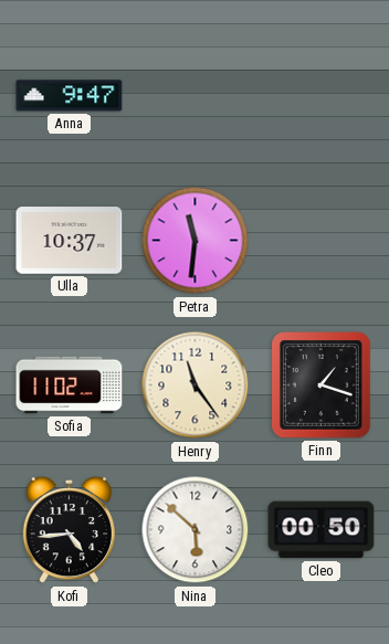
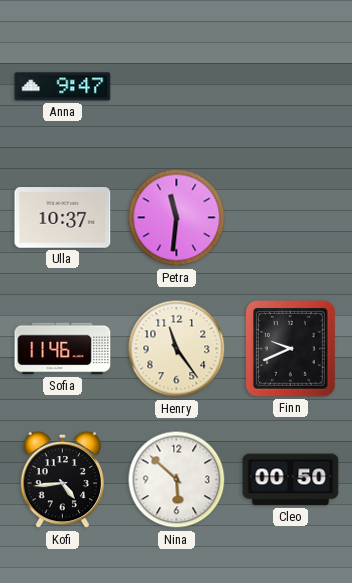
Sofia: 11:02 -> 11:46 (63, 349)
Finn: 1:18 -> 9:41 (291, 349)
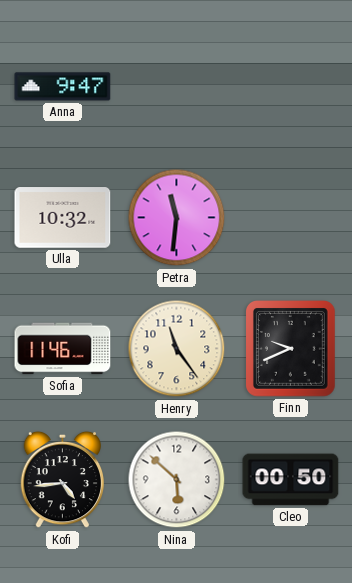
Ulla: 10:37 -> 10:32 (63, 218)
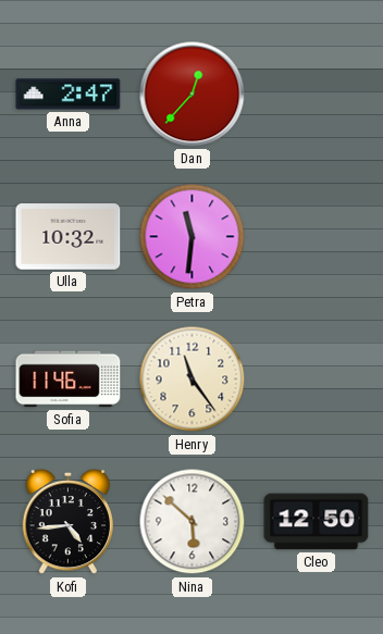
Anna: 9:47 -> 2:47 (69, 95)
Dan: none -> 12:37 (193, 95)
Finn: 9:41 -> none (291, 349)
Cleo: 00:50 -> 12:50 (317, 522)
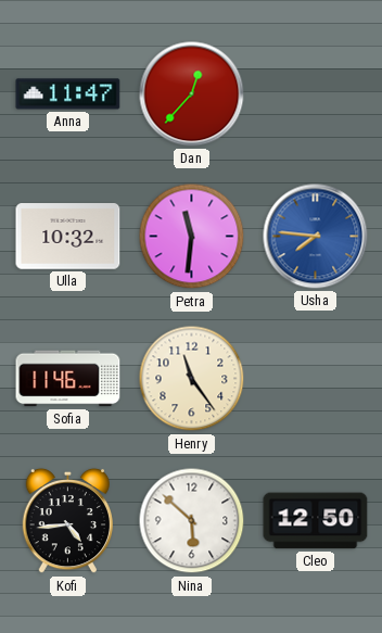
Anna: 2:47 -> 11:47 (68, 94)
Usha: none -> 7:46 (316, 237)
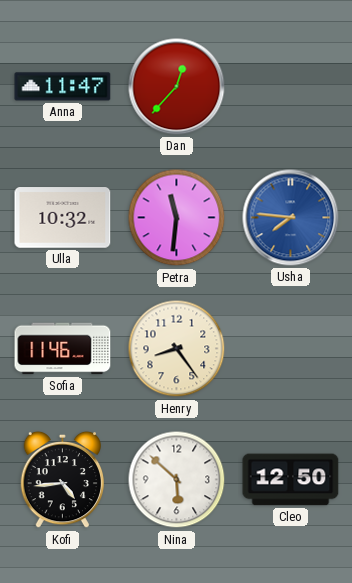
Henry: 11:24 -> 8:24 (177, 349)
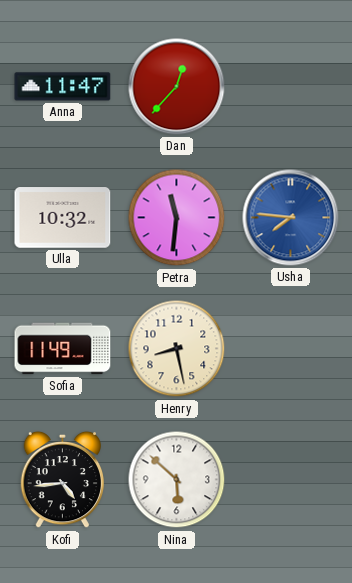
Sofia: 11:46 -> 11:49 (63, 349)
Henry: 8:24 -> 8:28 (177, 349)
Cleo: 12:50 -> none (291, 480)
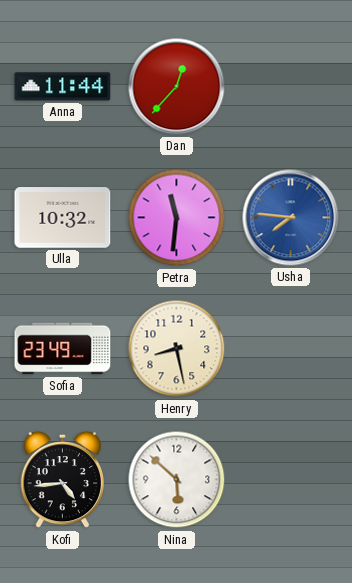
Anna: 11:47 -> 11:44 (63, 87)
Sofia: 11:49 -> 23:49 (63, 349)
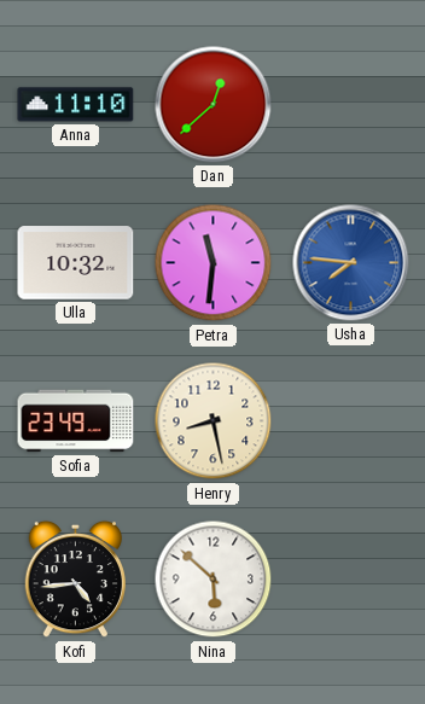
Anna: 11:44 -> 11:10 (76, 105)
Dan: 12:37 -> 12:38 (214, 105)
